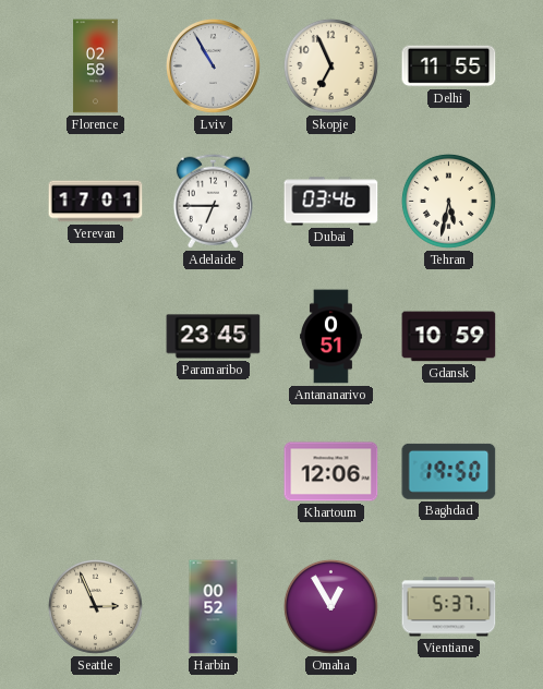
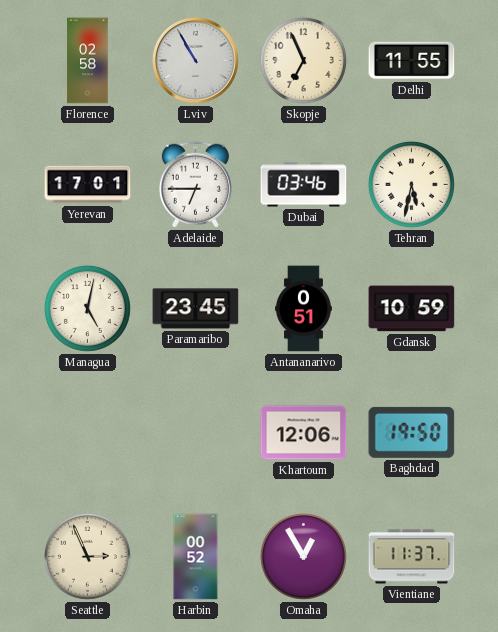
Managua: none -> 5:02 (87, 308)
Vientiane: 5:37 -> 11:37 (412, 557)
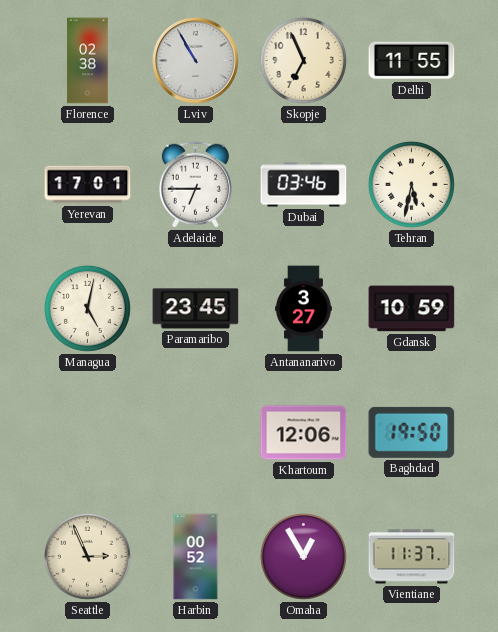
Florence: 02:58 -> 02:38 (88, 61)
Antananarivo: 0:51 -> 3:27 (304, 309)
